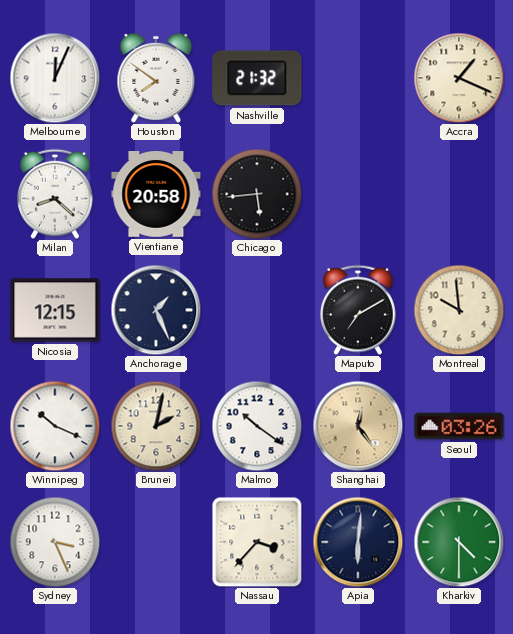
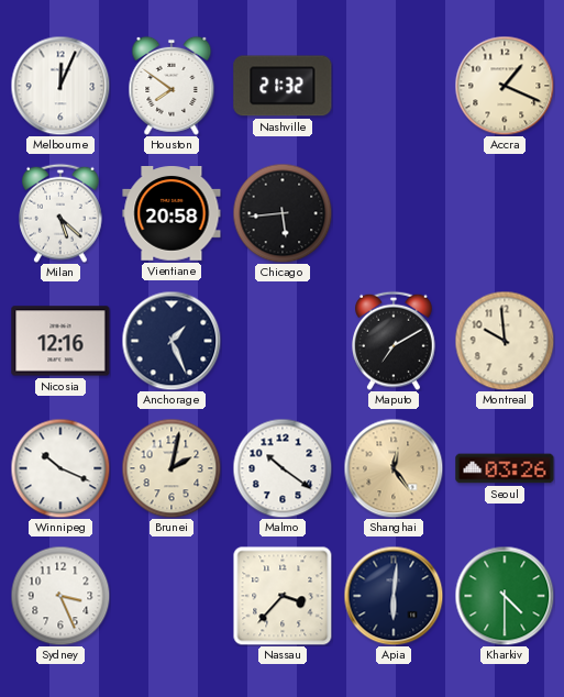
Milan: 8:22 -> 5:22 (62, 213)
Nicosia: 12:15 -> 12:16 (60, 341)
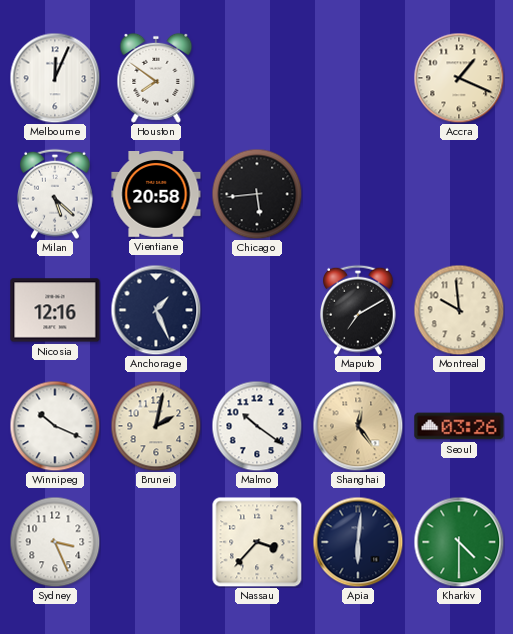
Nashville: 21:32 -> none (283, 86)
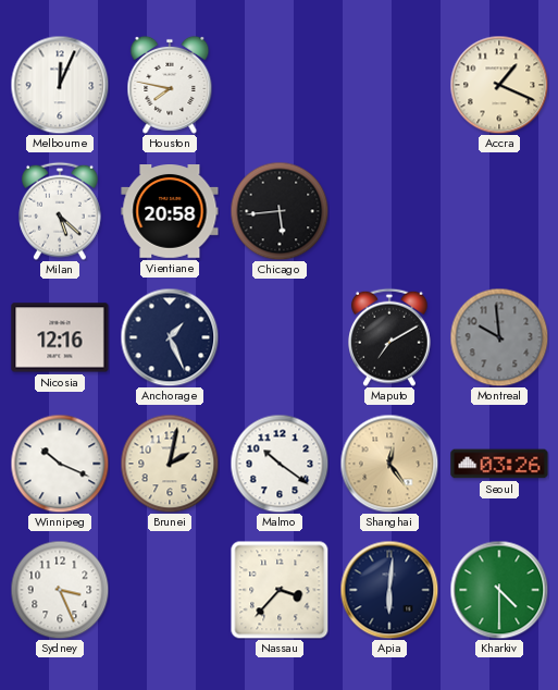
Houston: 7:51 -> 7:47 (170, 85)
Montreal dial: cream -> grey (499, 337)
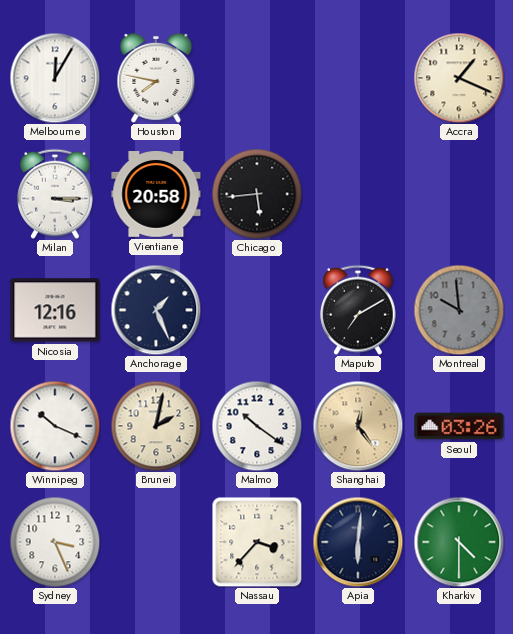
Melbourne: 12:04 -> 12:05 (55, 78)
Milan: 5:22 -> 3:15 (56, 194)
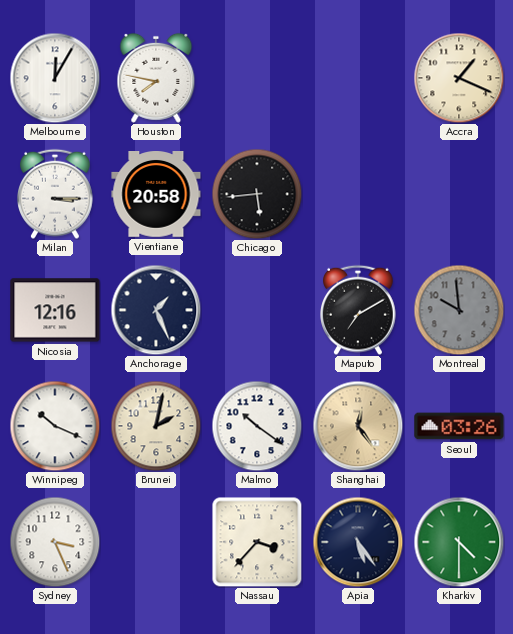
Apia: 6:01 -> 5:24 (358, 542)
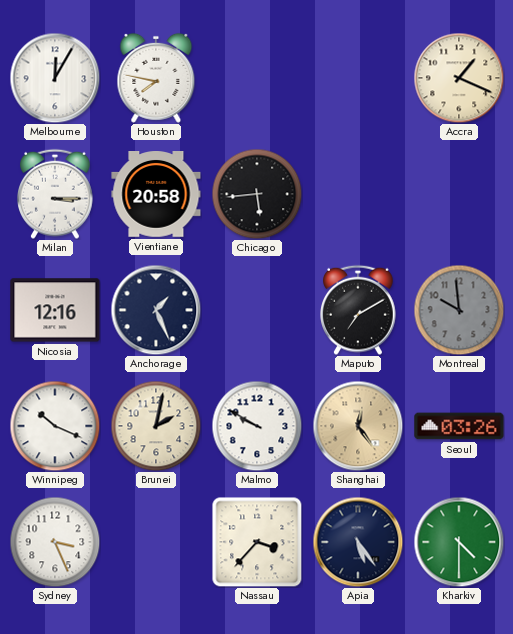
Malmo: 10:21 -> 9:50 (257, 426)
